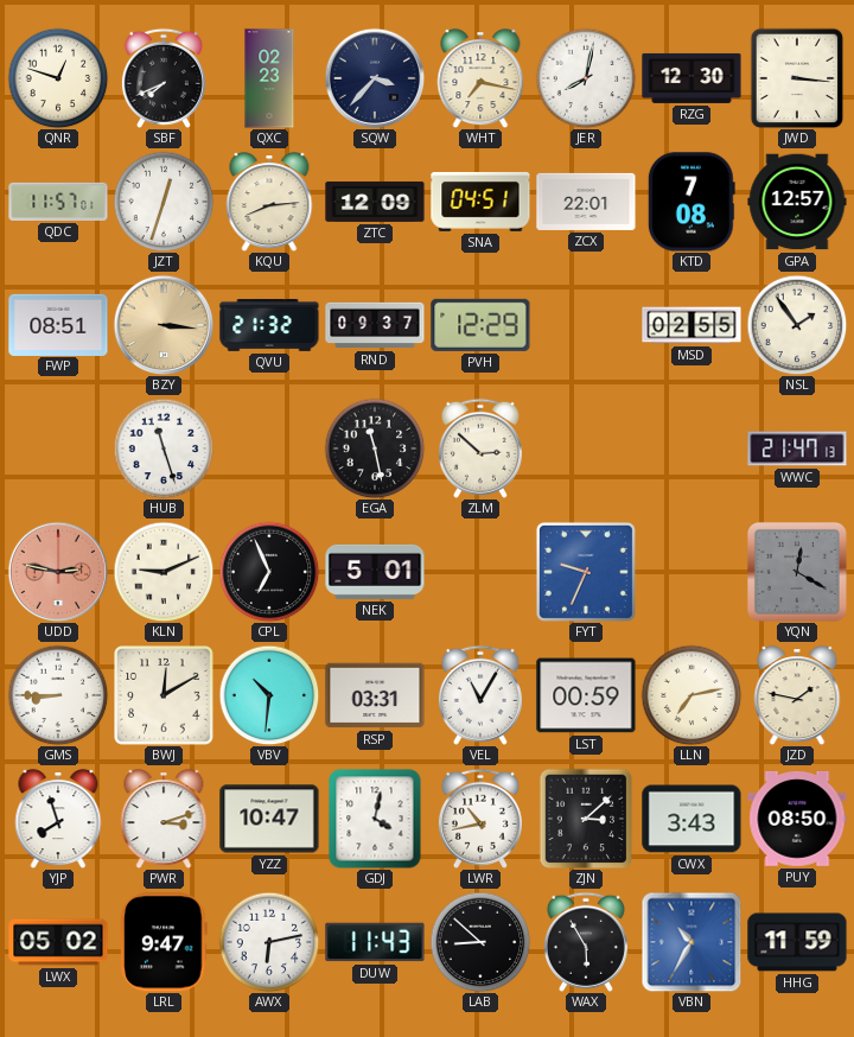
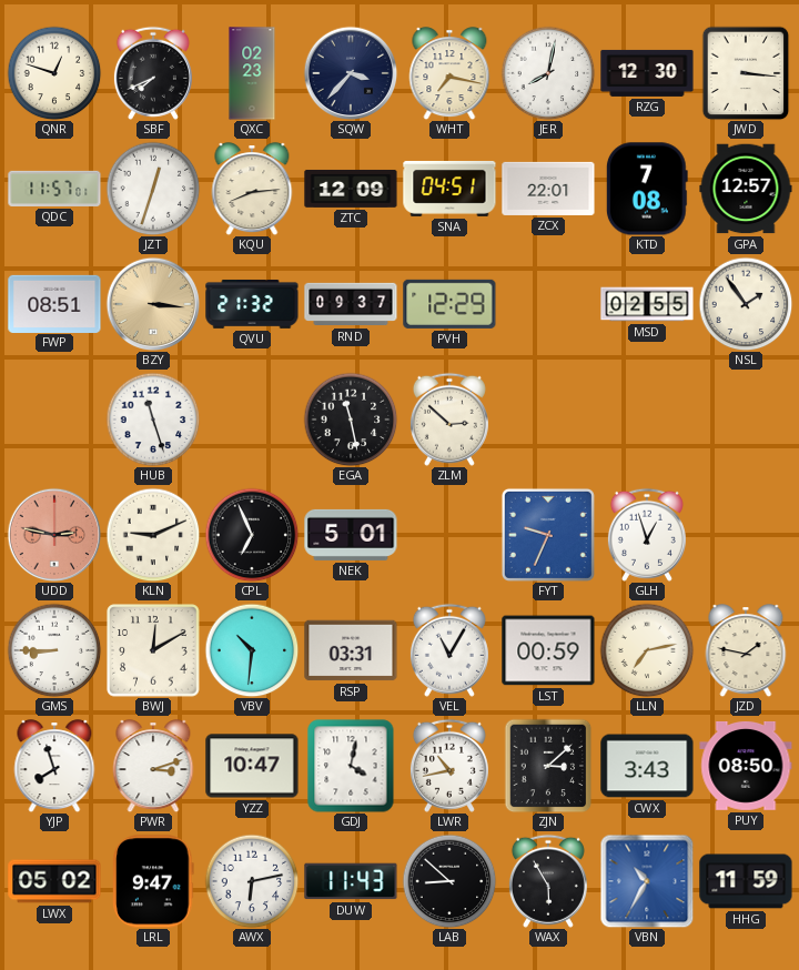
WWC: 21:47 -> none (797, 448)
GLH: none -> 12:57 (647, 535)
YQN: 12:20 -> none (797, 572)
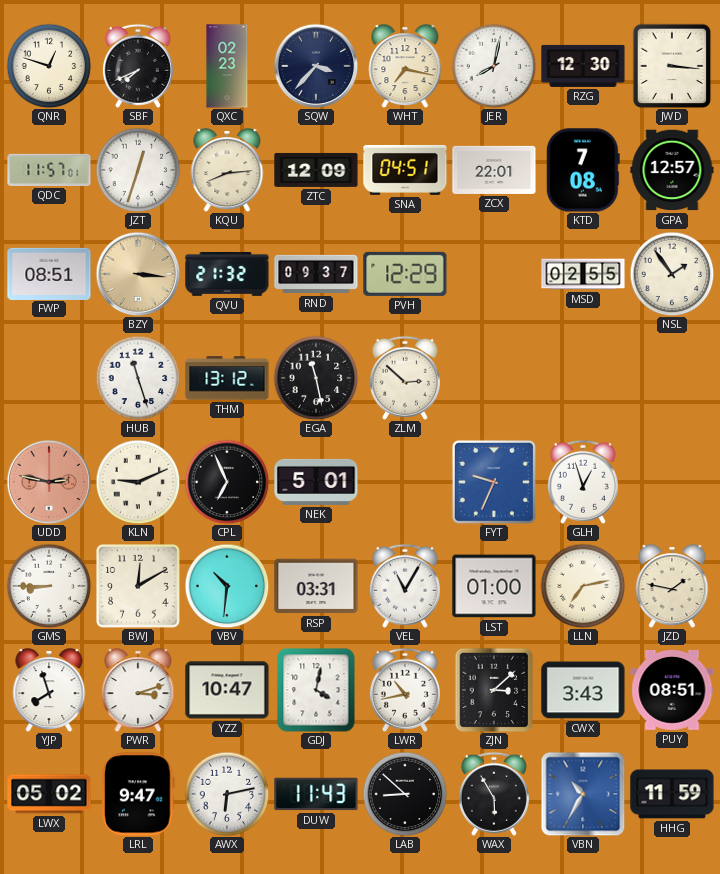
THM: none -> 13:12 (227, 378)
LST: 00:59 -> 01:00 (494, 586)
PUY: 08:50 -> 08:51 (672, 690)
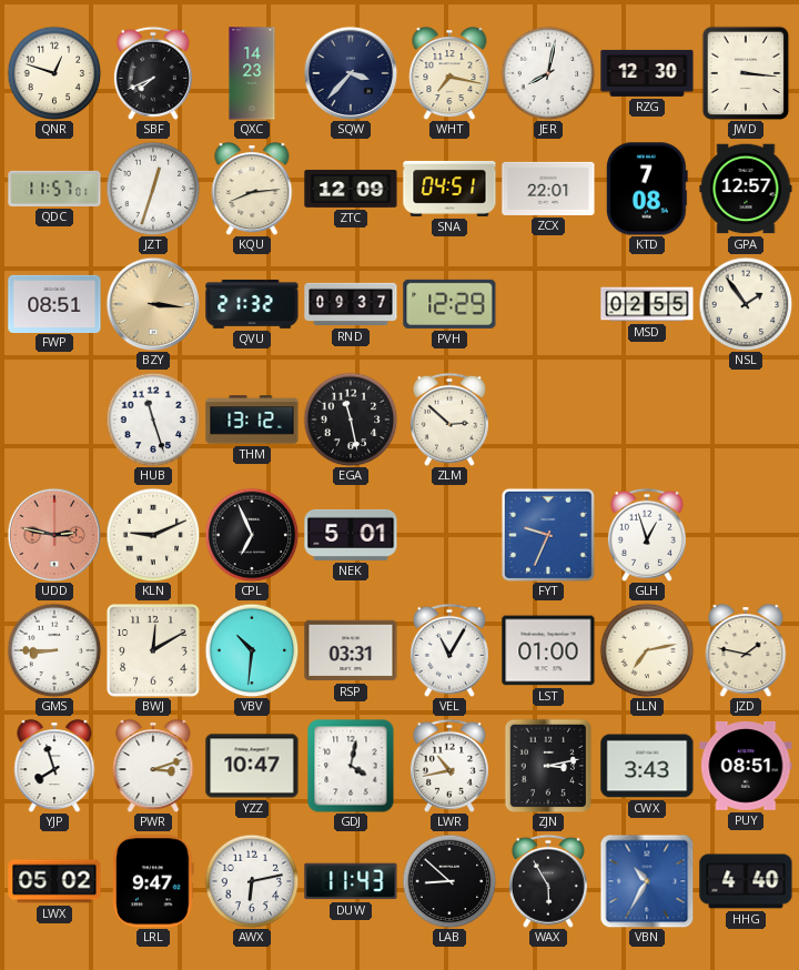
QXC: 02:23 -> 14:23 (252, 73)
ZJN: 3:08 -> 3:13 (548, 766)
HHG: 11:59 -> 4:40 (746, 881)
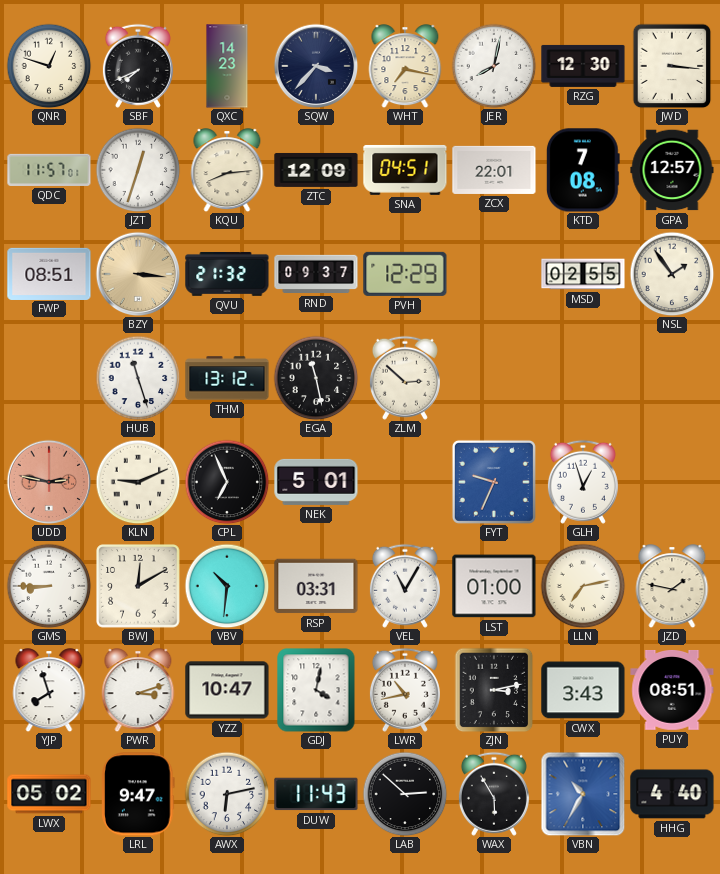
LAB: 8:52 -> 2:52 (405, 794)
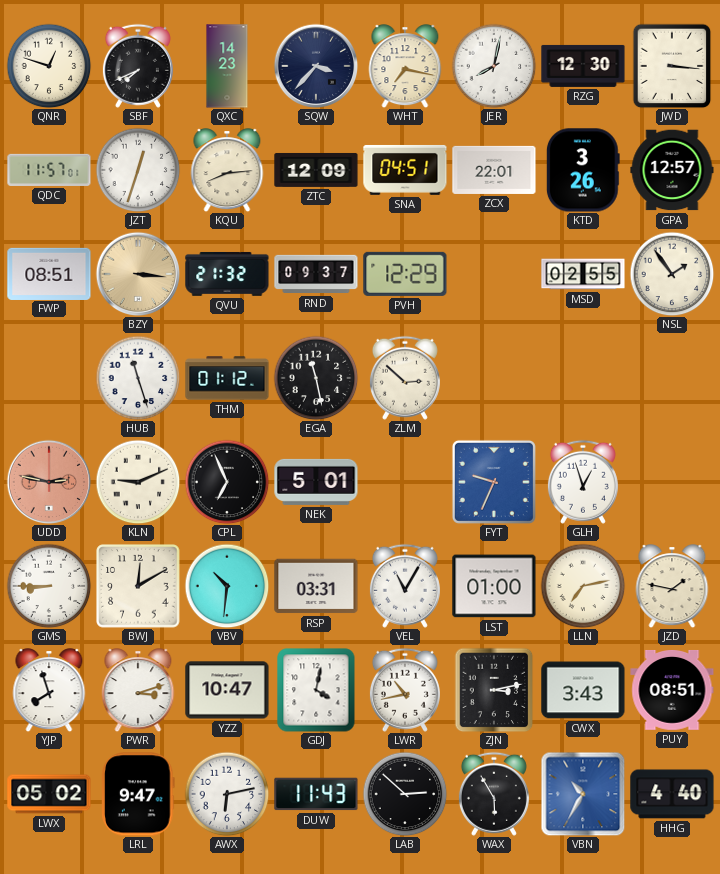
KTD: 7:08 -> 3:26 (583, 170)
THM: 13:12 -> 01:12 (227, 378)
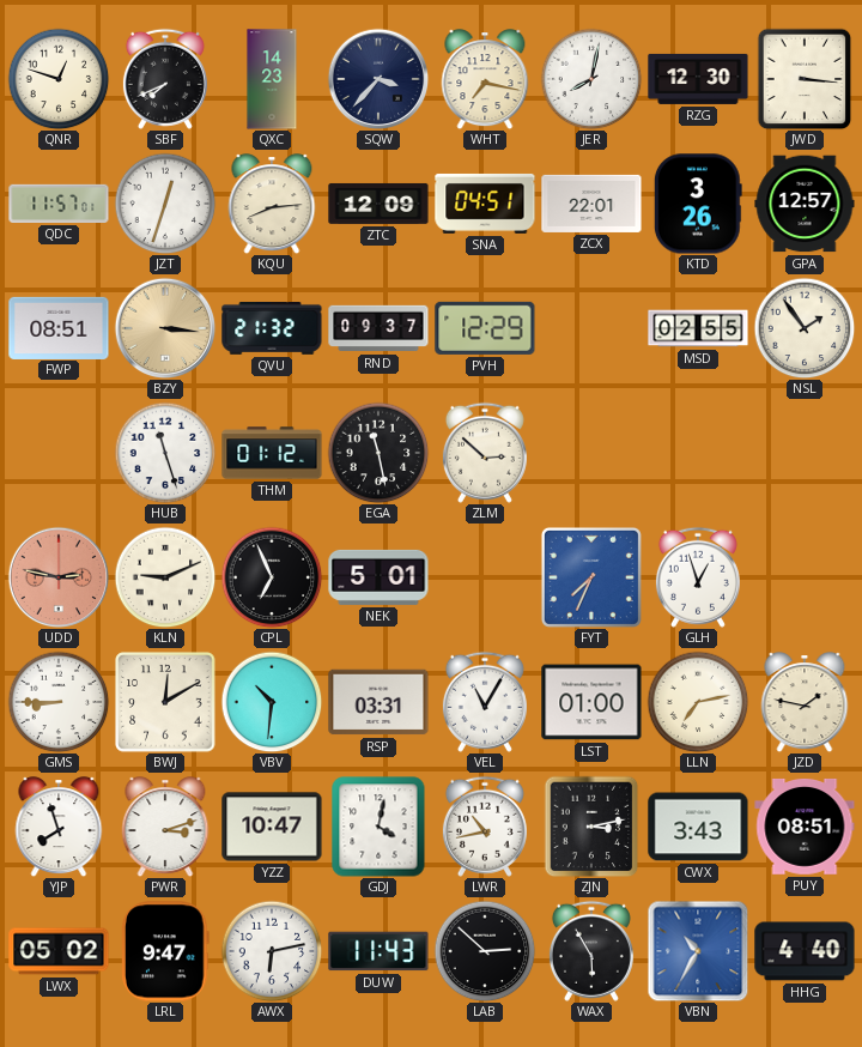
FYT: 9:34 -> 7:34 (591, 577)
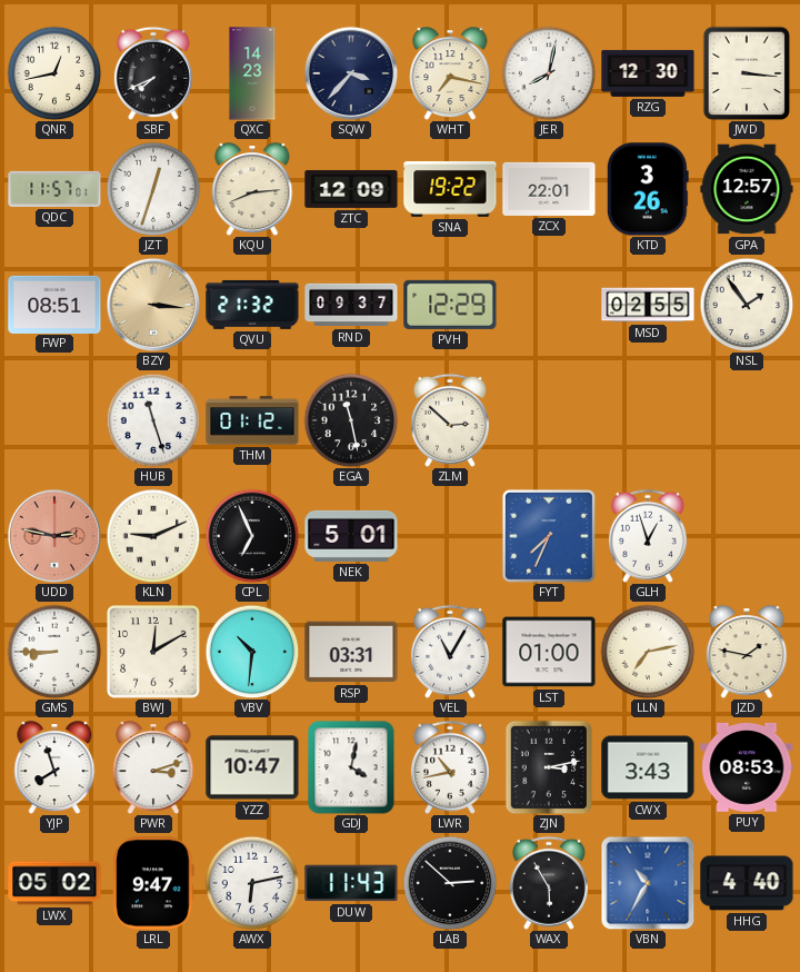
QNR: 12:48 -> 12:43 (54, 73)
SNA: 04:51 -> 19:22 (450, 189)
PUY: 08:51 -> 08:53 (747, 767)
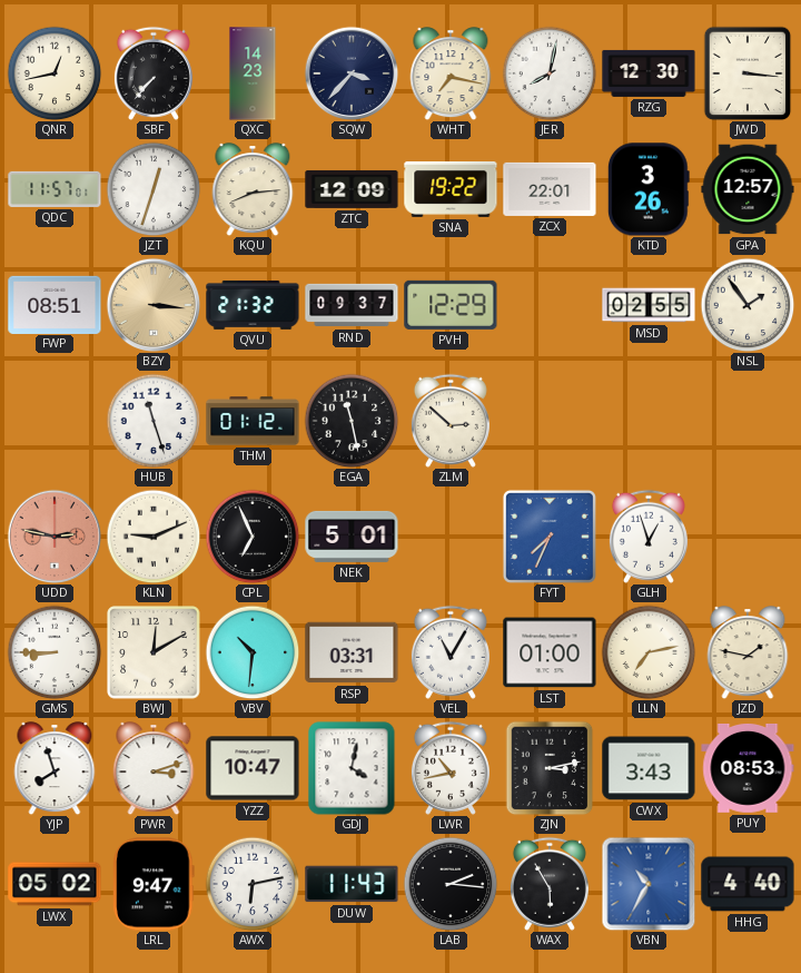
SBF: 7:41 -> 7:37 (154, 73)
LAB: 2:52 -> 2:16 (451, 884)
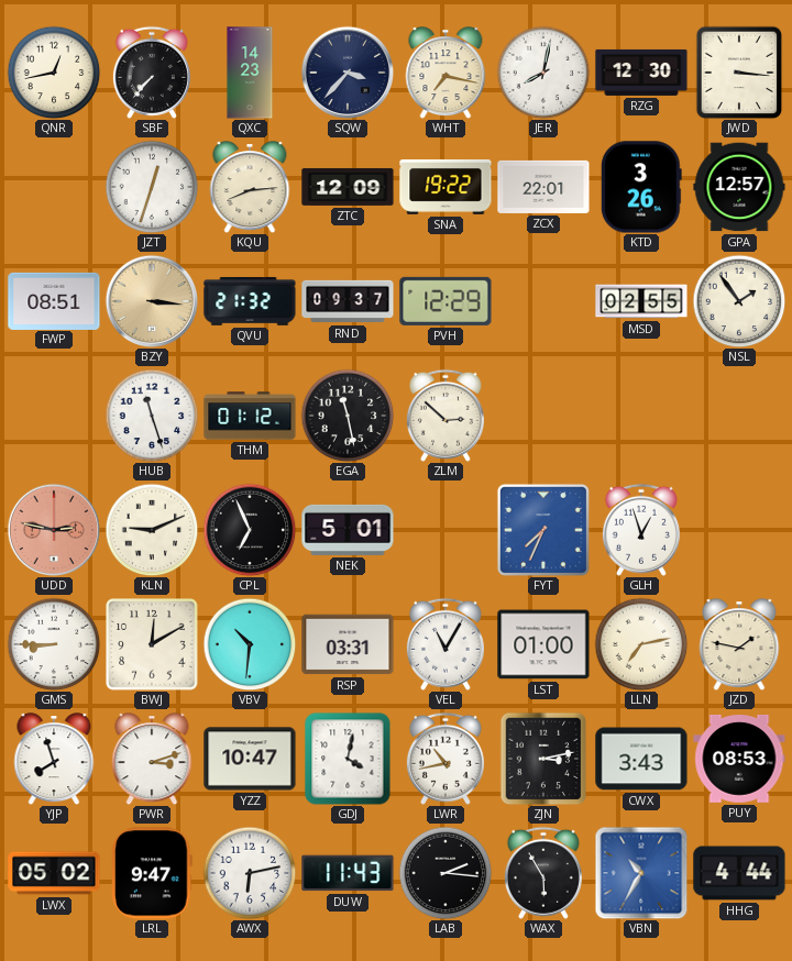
QDC: 11:57 -> none (55, 189)
HHG: 4:40 -> 4:44 (739, 873)
